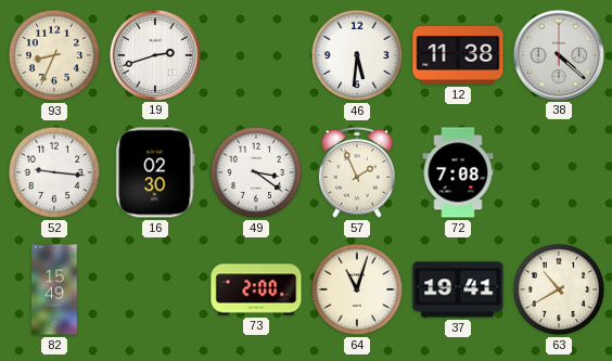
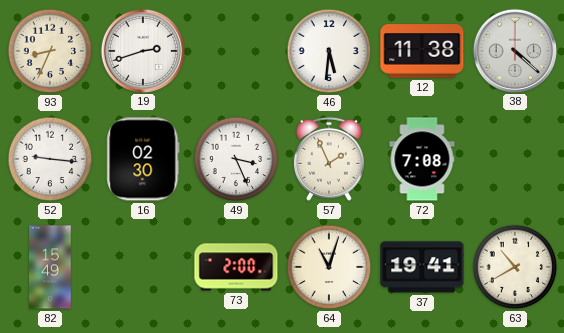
49: 3:21 -> 3:26 (236, 159)
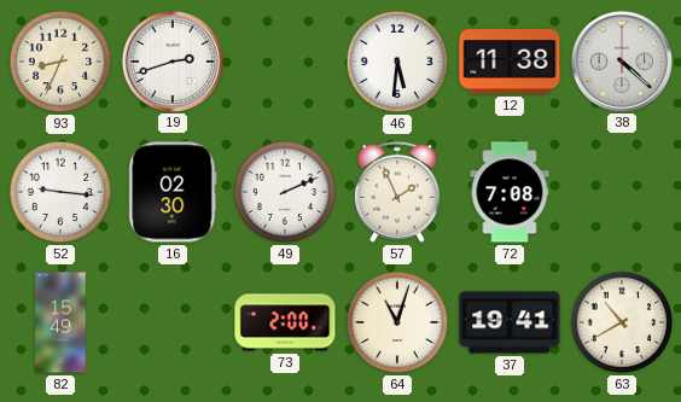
49: 3:26 -> 2:11 (285, 192)
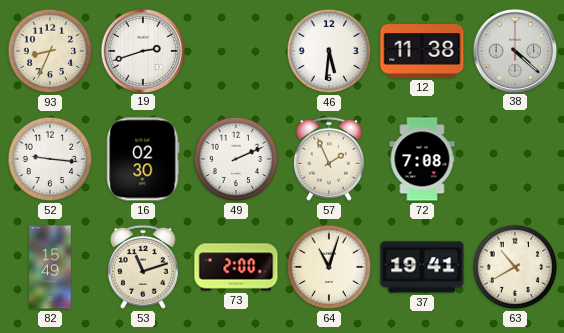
53: none -> 11:12 (143, 267)
